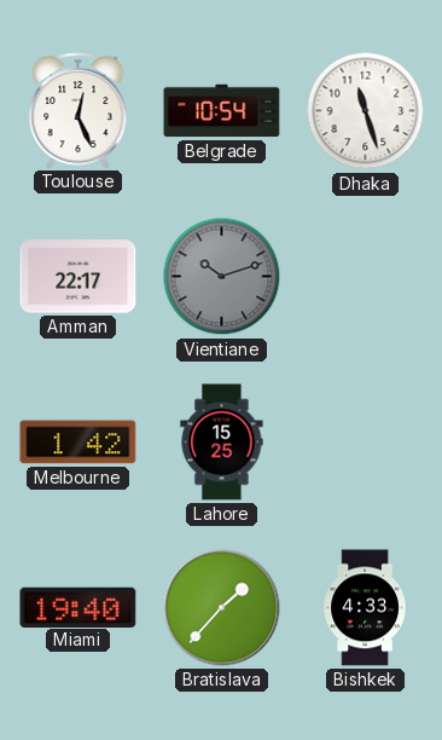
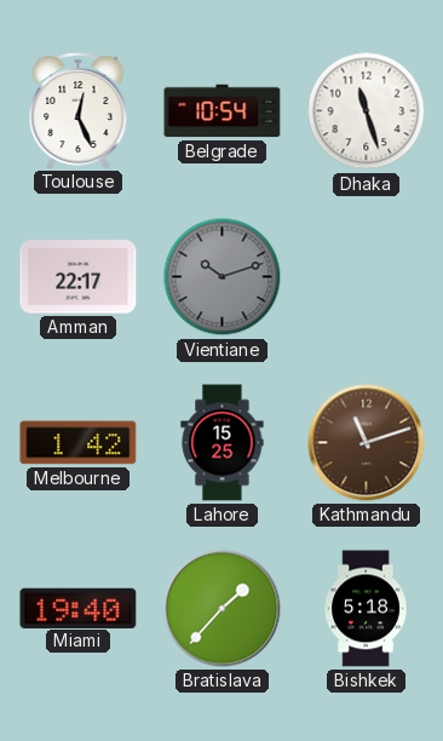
Kathmandu: none -> 11:12 (367, 443)
Bishkek: 4:33 -> 5:18 (366, 609)
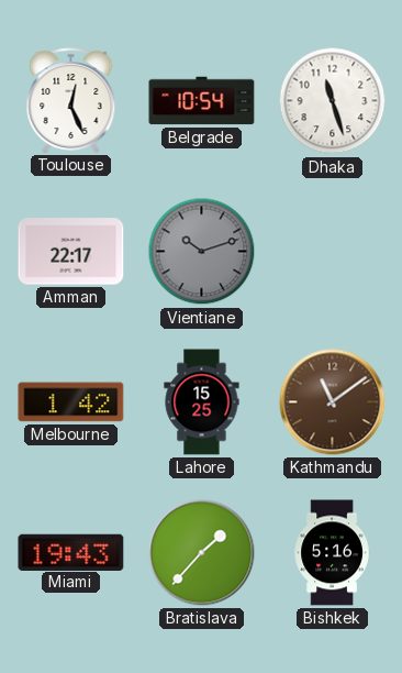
Kathmandu: 11:12 -> 11:09 (333, 402)
Miami: 19:40 -> 19:43 (71, 552)
Bishkek: 5:18 -> 5:16 (332, 553)
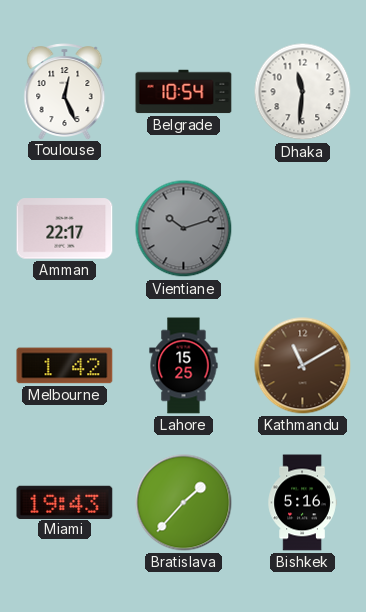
Dhaka: 11:27 -> 11:31 (303, 92)
Kathmandu: 11:09 -> 11:10 (303, 366)
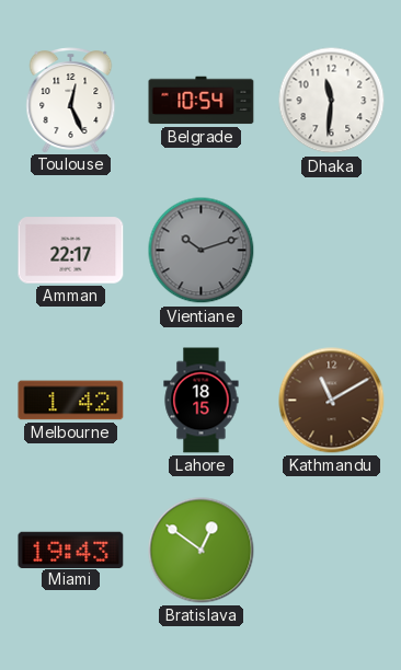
Lahore: 15:25 -> 18:15 (202, 401)
Bratislava: 1:37 -> 12:51 (202, 551)
Bishkek: 5:16 -> none (302, 503)
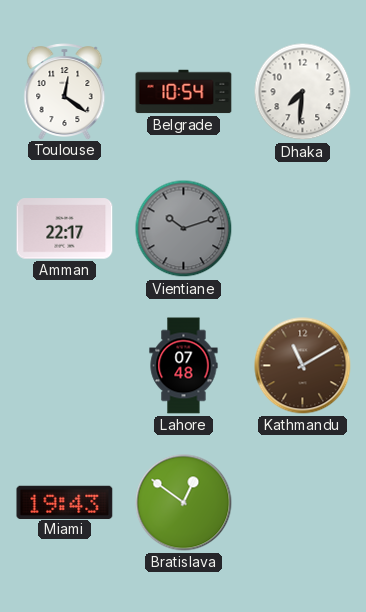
Toulouse: 12:26 -> 12:21 (65, 92)
Dhaka: 11:31 -> 7:31 (303, 92)
Melbourne: 1:42 -> none (71, 401)
Lahore: 18:15 -> 07:48 (184, 366)
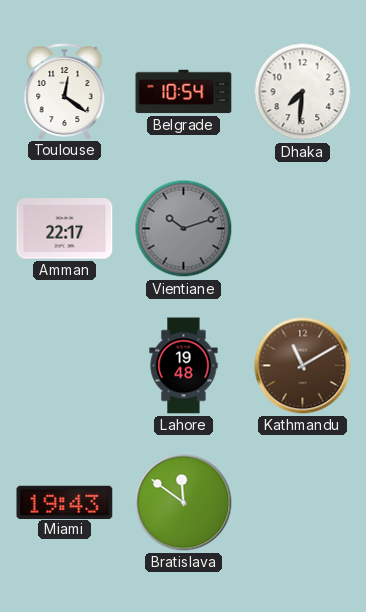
Lahore: 07:48 -> 19:48 (184, 366)
Bratislava: 12:51 -> 11:51 (184, 503)
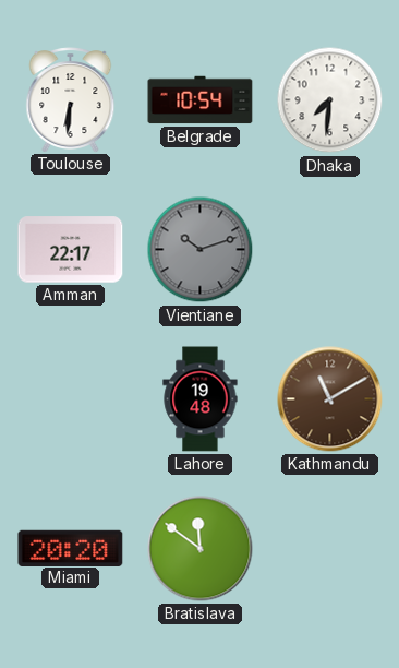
Toulouse: 12:21 -> 6:31 (71, 100)
Miami: 19:43 -> 20:20 (71, 548)
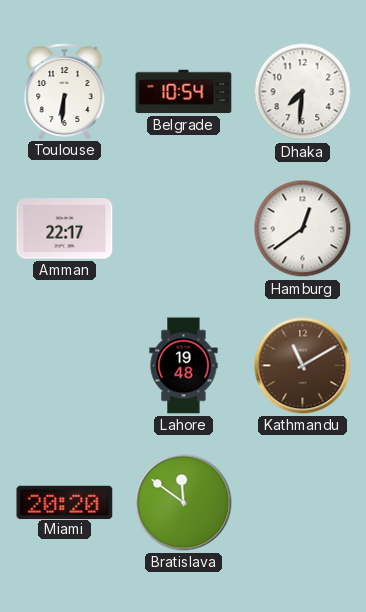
Vientiane: 10:12 -> none (201, 250)
Hamburg: none -> 12:39 (303, 229)
